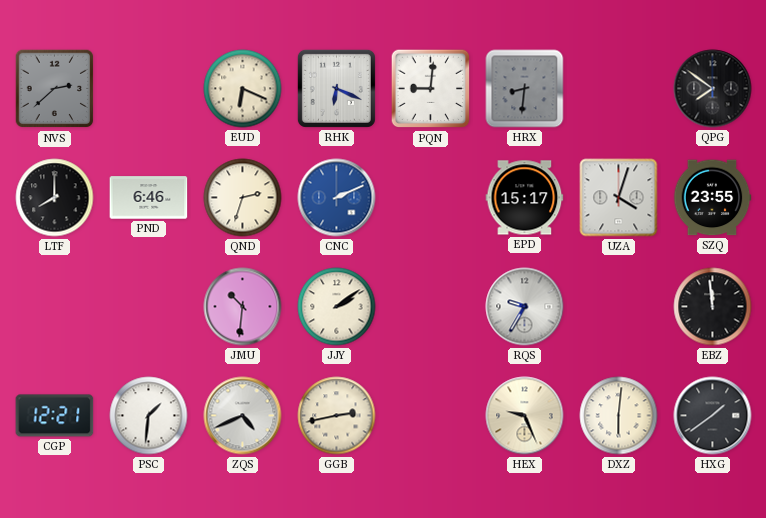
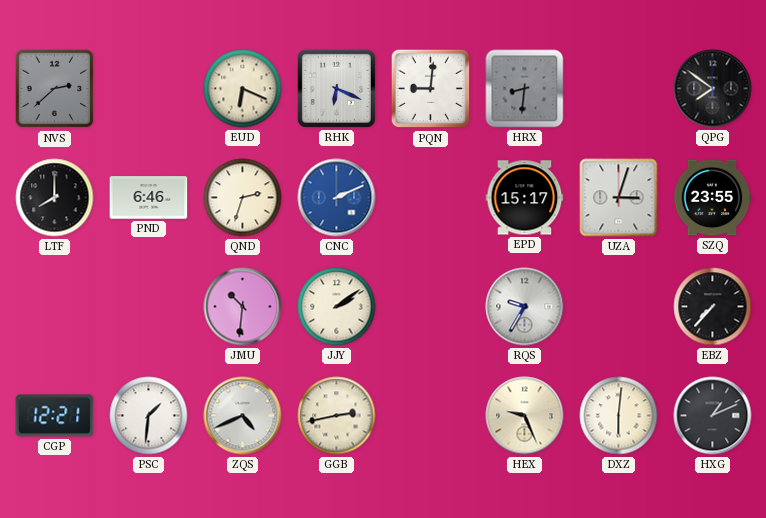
UZA: 4:03 -> 3:03 (619, 198)
EBZ: 11:59 -> 7:37 (713, 307)
HXG: 1:39 -> 1:11 (713, 416)
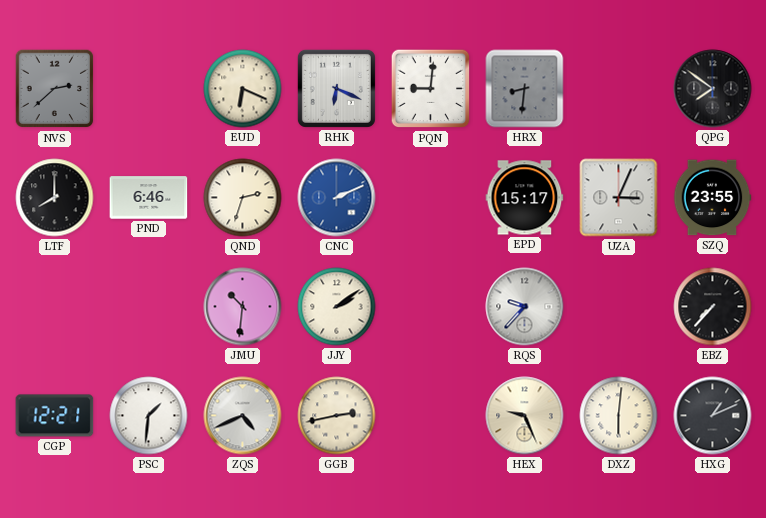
UZA: 3:03 -> 3:04 (619, 198)
RQS: 9:35 -> 9:37 (525, 307)
